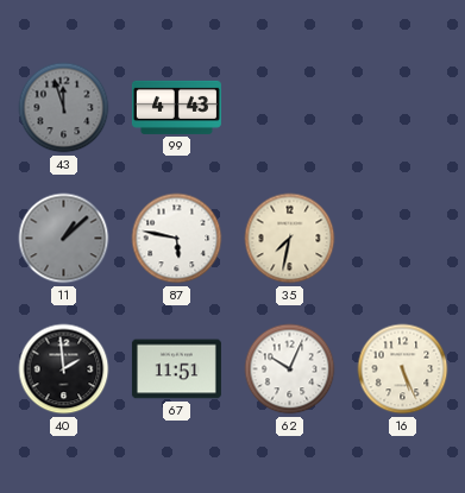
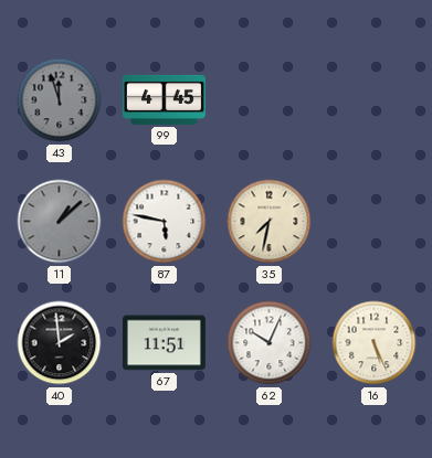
99: 4:43 -> 4:45 (164, 99)
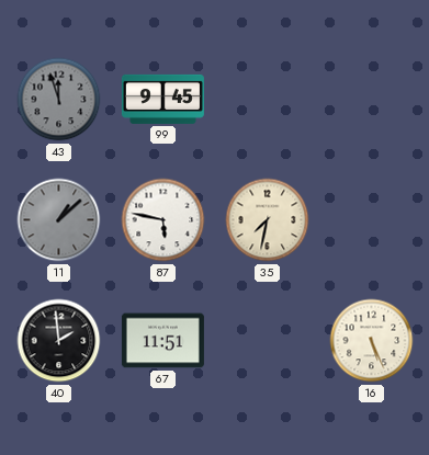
99: 4:45 -> 9:45 (162, 99)
62: 10:04 -> none (270, 343)
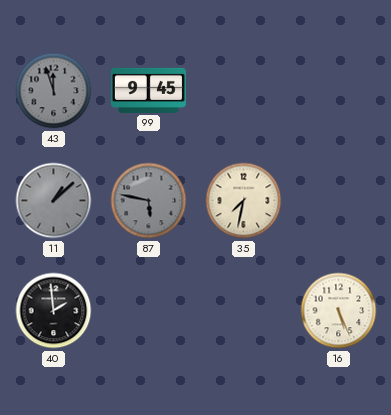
87 dial: white -> grey (149, 201)
67: 11:51 -> none (162, 341)
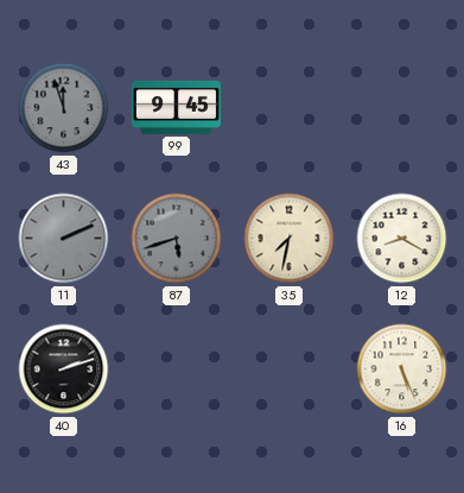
11: 1:08 -> 2:11 (64, 239)
87: 5:47 -> 5:42 (177, 239)
12: none -> 8:20 (402, 239)
40: 1:59 -> 2:12 (64, 369)
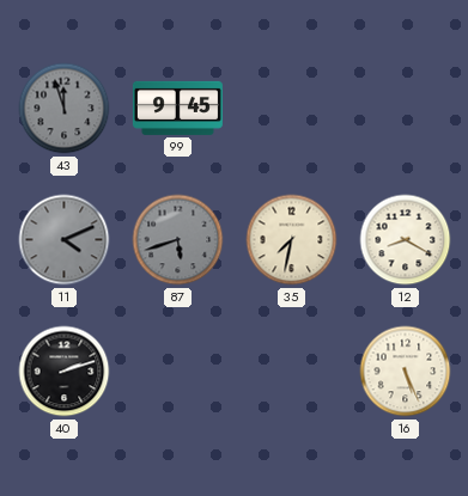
11: 2:11 -> 4:11 (65, 240)
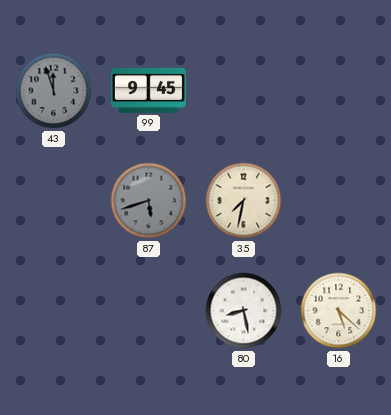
11: 4:11 -> none (65, 240)
12: 8:20 -> none (406, 240)
40: 2:12 -> none (65, 372)
80: none -> 8:28 (244, 311)
16: 5:26 -> 5:22 (339, 311)
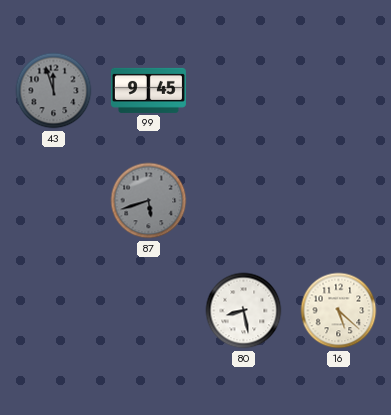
35: 7:32 -> none (244, 201)
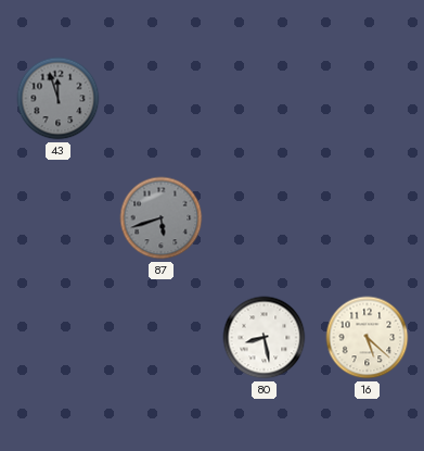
99: 9:45 -> none (148, 90)
